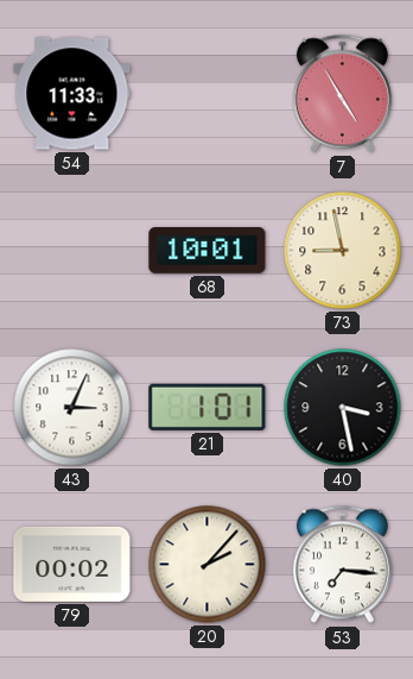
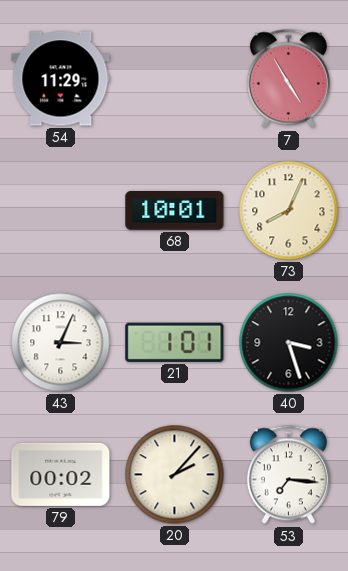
54: 11:33 -> 11:29 (61, 79)
73: 8:58 -> 8:04 (289, 211)
40: 3:28 -> 3:27 (289, 343)
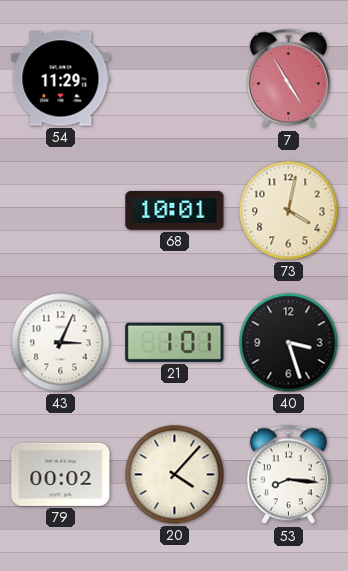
73: 8:04 -> 4:02 (289, 211)
20: 2:07 -> 4:07 (175, 475)
53: 7:16 -> 8:16 (288, 475)
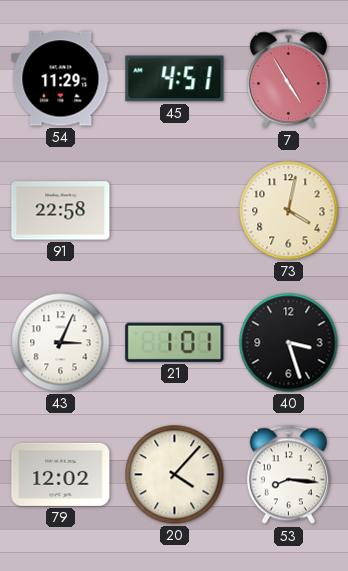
45: none -> 4:51 (175, 79)
91: none -> 22:58 (61, 211)
68: 10:01 -> none (175, 211)
79: 00:02 -> 12:02 (61, 474)
